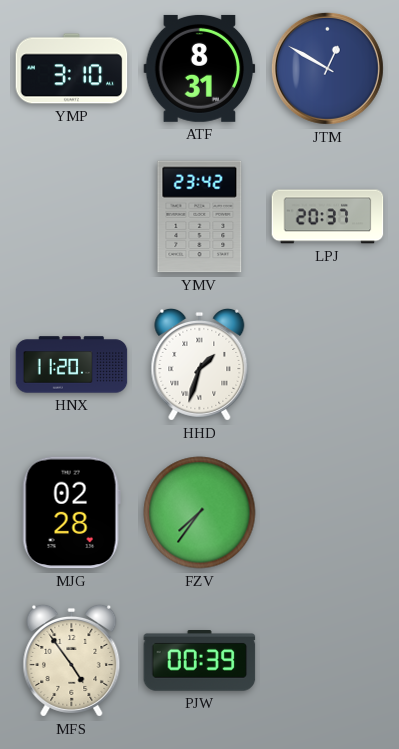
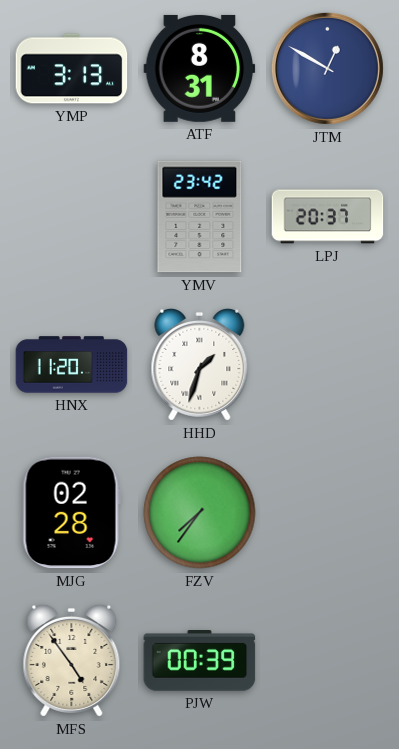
YMP: 3:10 -> 3:13 (72, 69)
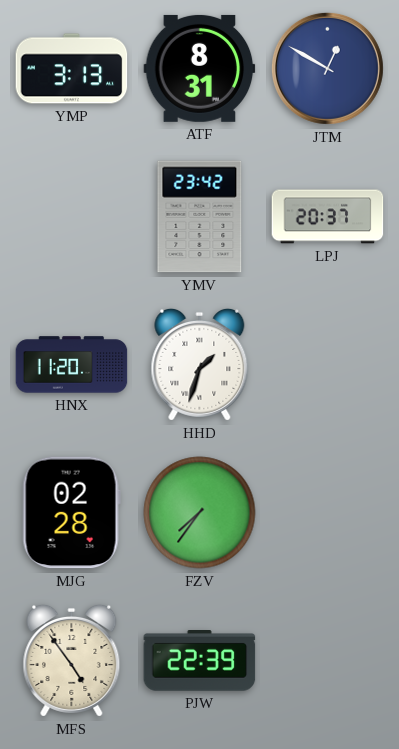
PJW: 00:39 -> 22:39 (200, 661)
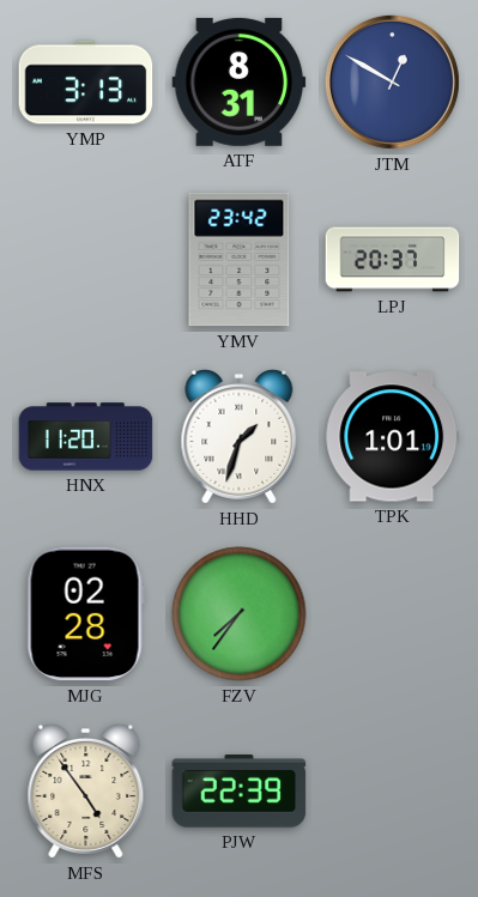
TPK: none -> 1:01 (393, 437)
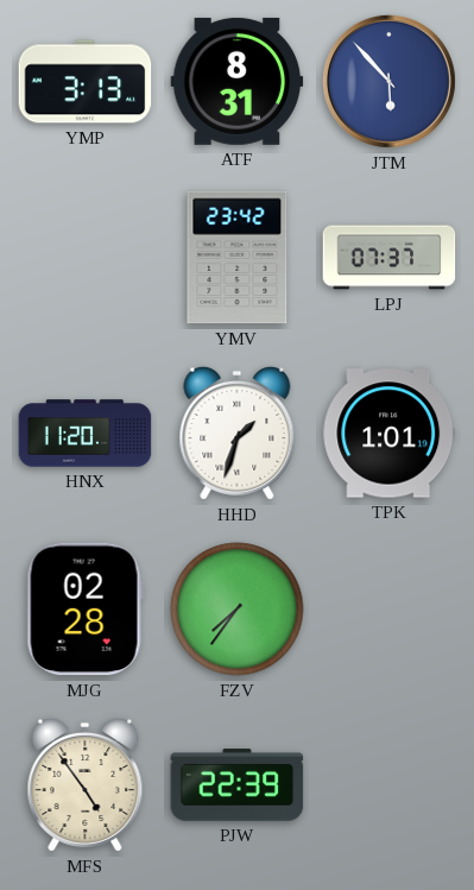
JTM: 12:50 -> 5:53 (388, 81)
LPJ: 20:37 -> 07:37 (390, 258)
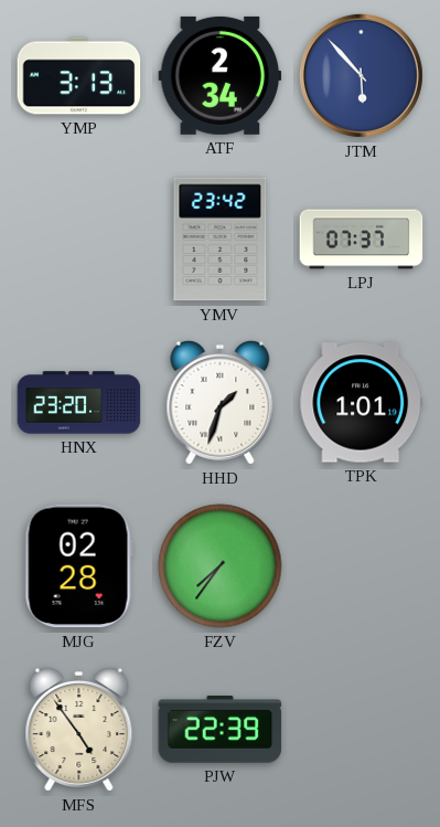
ATF: 8:31 -> 2:34 (221, 75)
HNX: 11:20 -> 23:20 (79, 403)
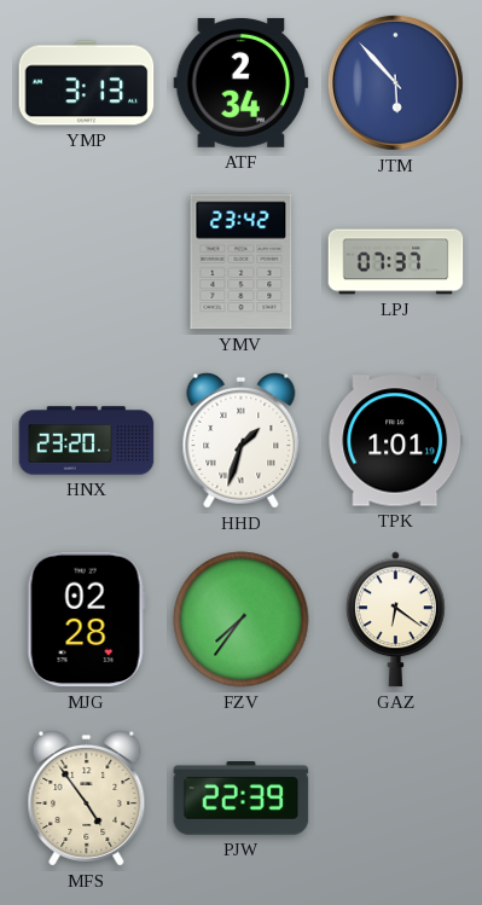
GAZ: none -> 6:21 (395, 620)
